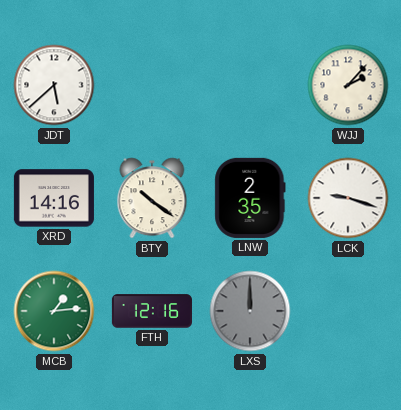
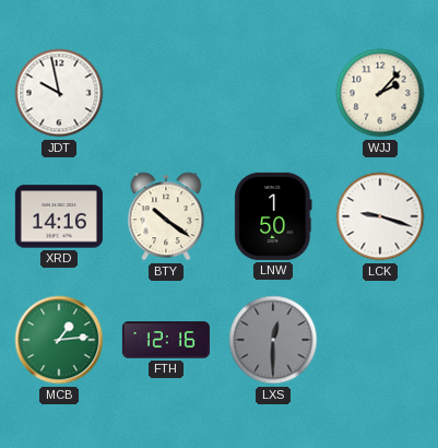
JDT: 5:38 -> 9:58 (59, 93)
LNW: 2:35 -> 1:50 (273, 216)
LXS: 12:00 -> 12:30 (273, 340)
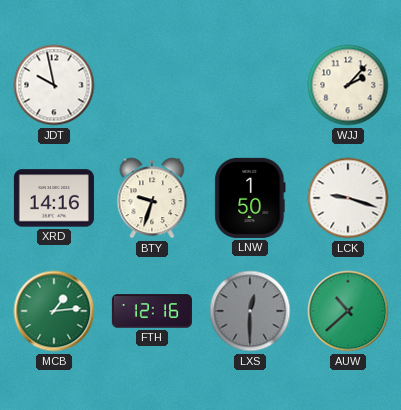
BTY: 10:21 -> 9:33 (152, 198)
AUW: none -> 10:38 (348, 311)
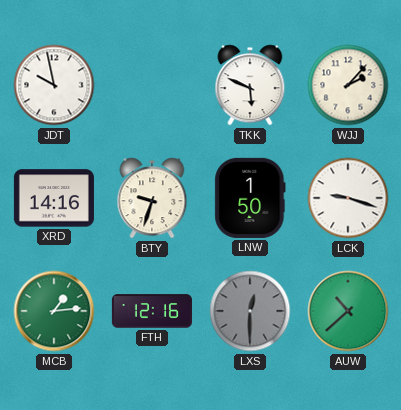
TKK: none -> 5:49 (250, 85)
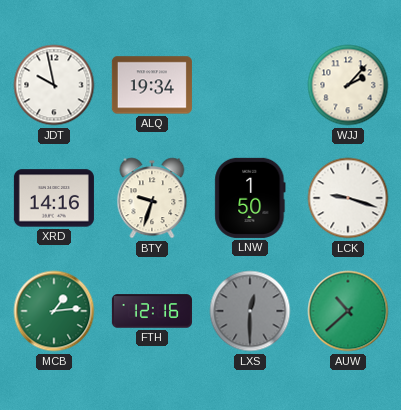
ALQ: none -> 19:34 (152, 85)
TKK: 5:49 -> none (250, 85)
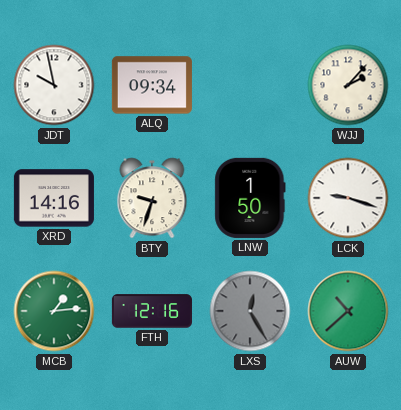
ALQ: 19:34 -> 09:34 (152, 85)
LXS: 12:30 -> 12:25 (250, 311)
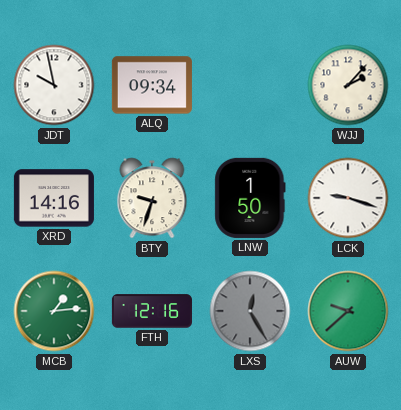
AUW: 10:38 -> 9:38 (348, 311)
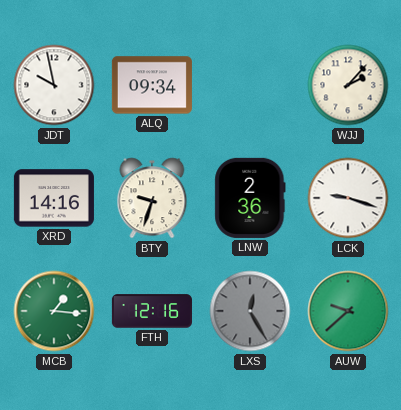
LNW: 1:50 -> 2:36 (250, 198)
MCB: 1:14 -> 1:16 (54, 311)
